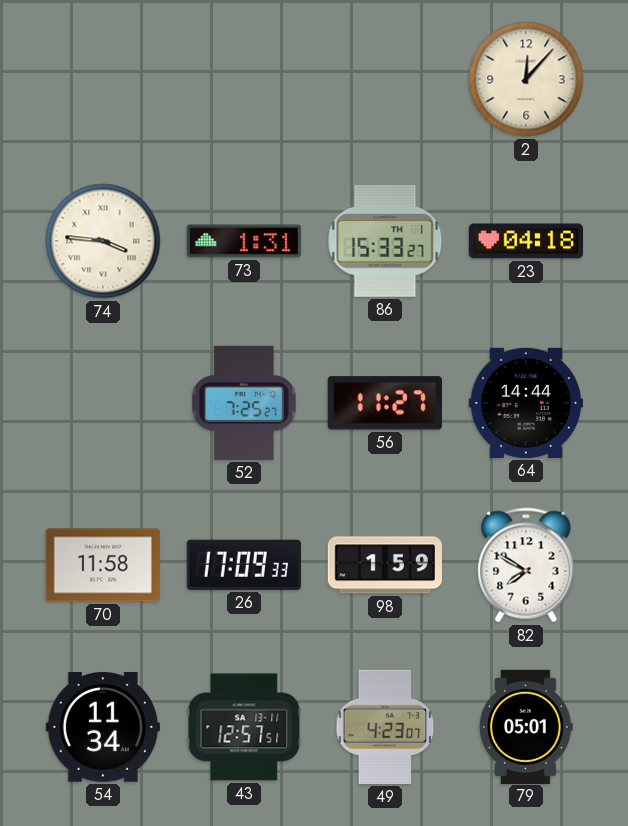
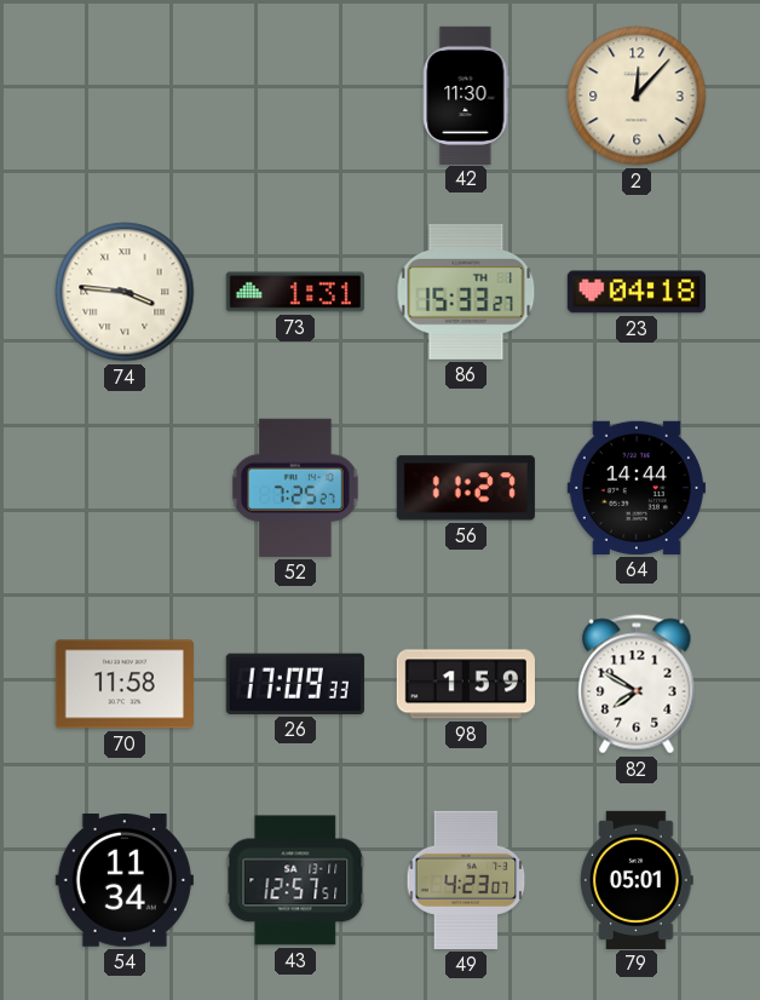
42: none -> 11:30 (466, 94)
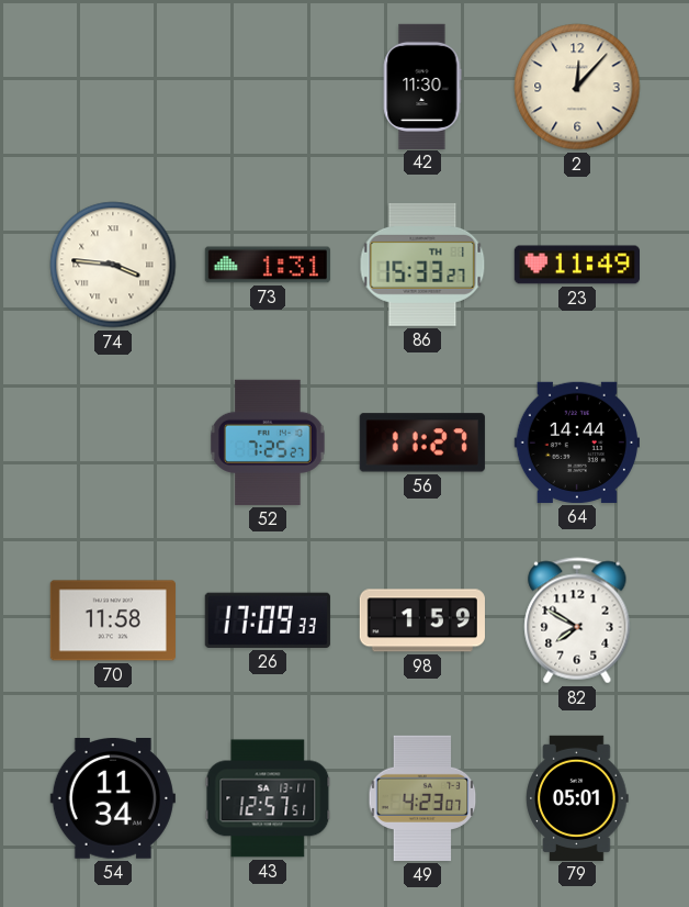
23: 04:18 -> 11:49 (576, 265)
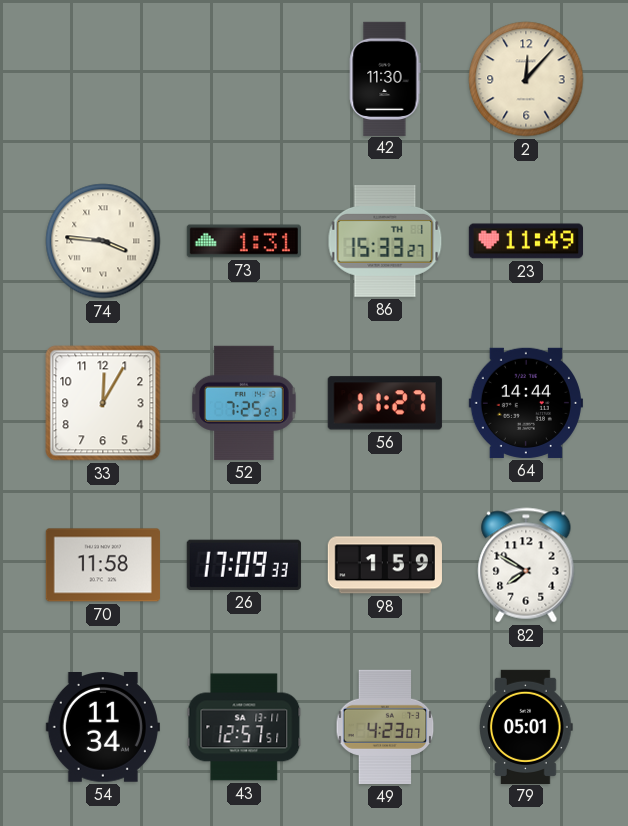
33: none -> 12:05 (103, 403)
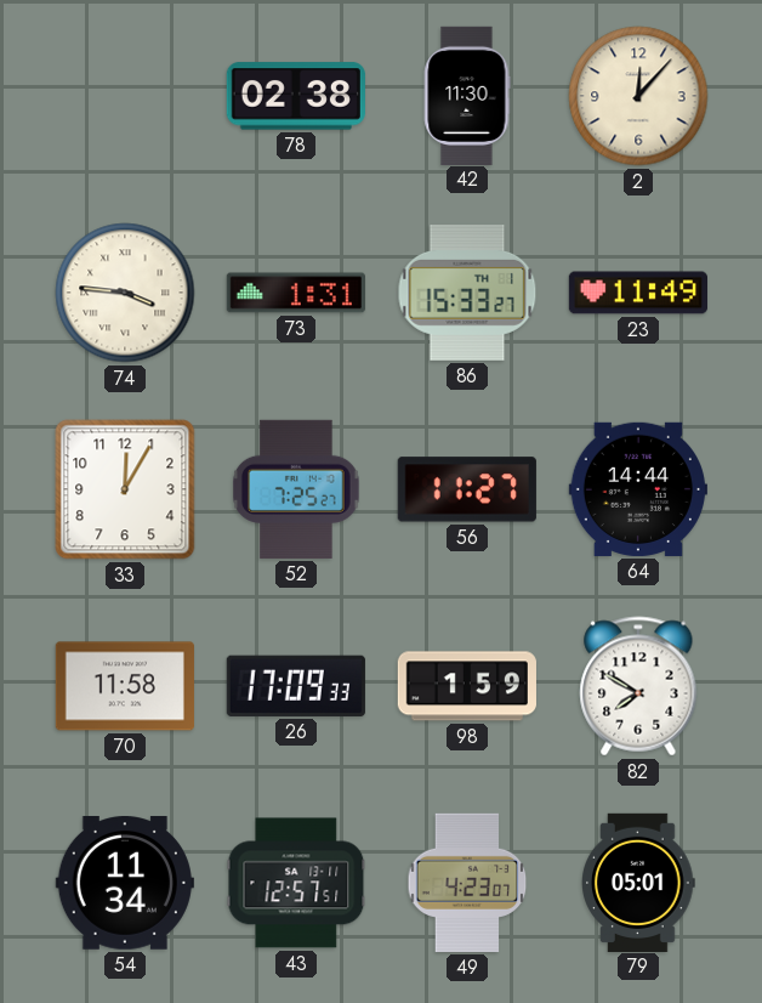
78: none -> 02:38 (296, 96)
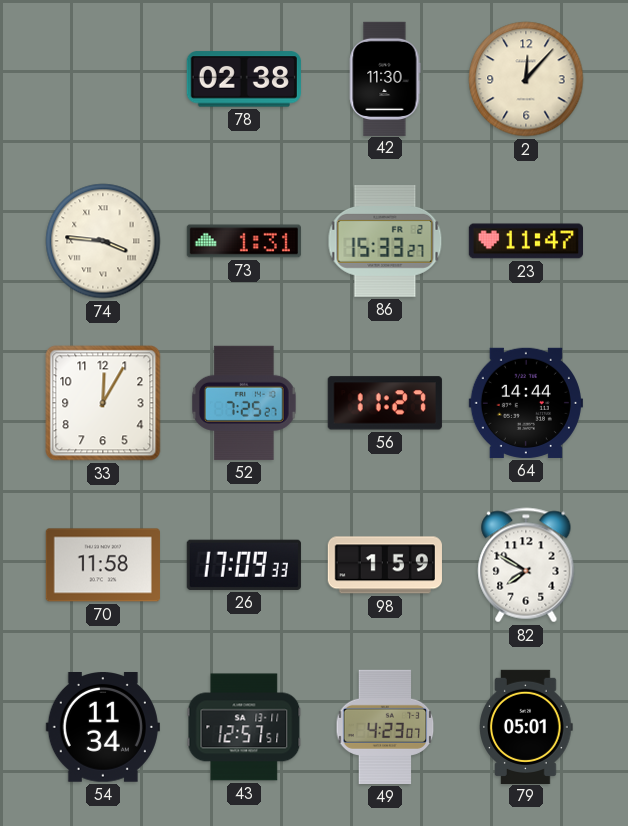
86 date: TH 1 -> FR 2 (385, 241)
23: 11:49 -> 11:47 (525, 241)
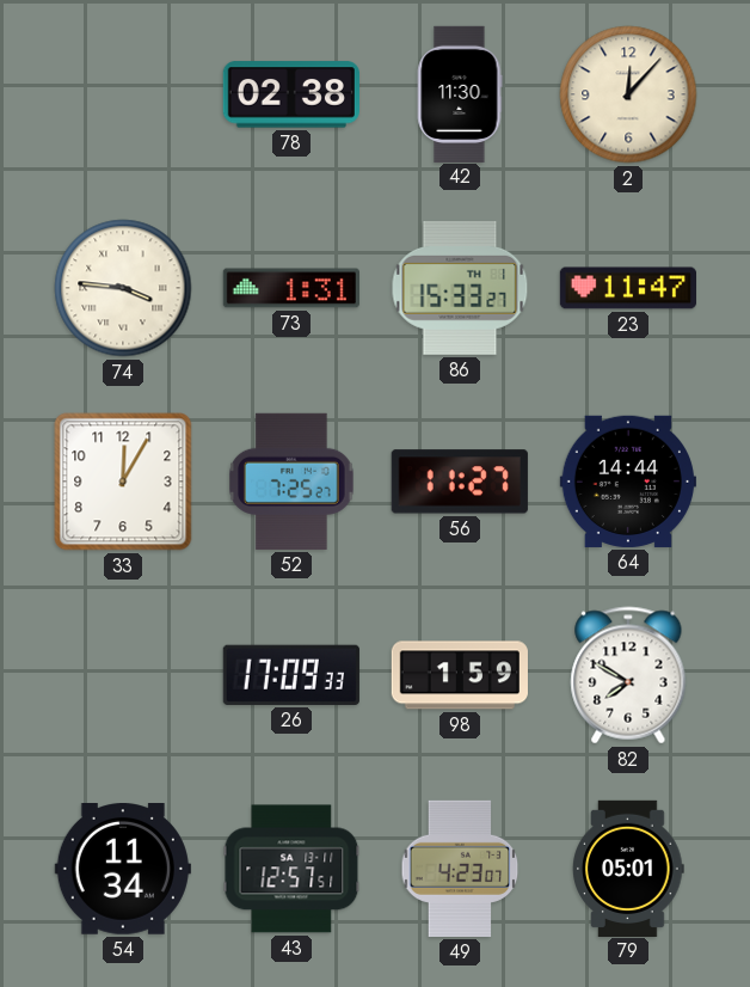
86 date: FR 2 -> TH 1 (460, 288)
70: 11:58 -> none (103, 565)
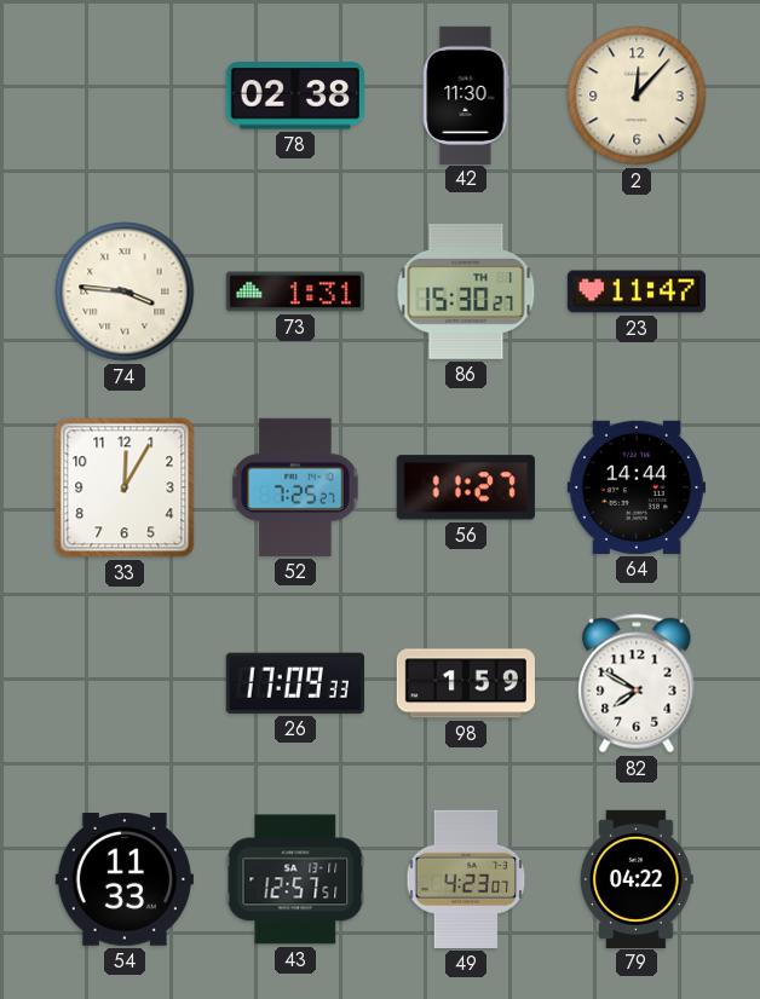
86: 15:33 -> 15:30 (466, 291)
54: 11:34 -> 11:33 (125, 879)
79: 05:01 -> 04:22 (638, 878)
